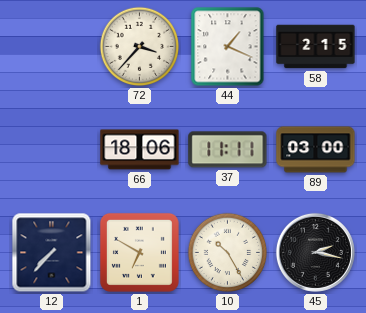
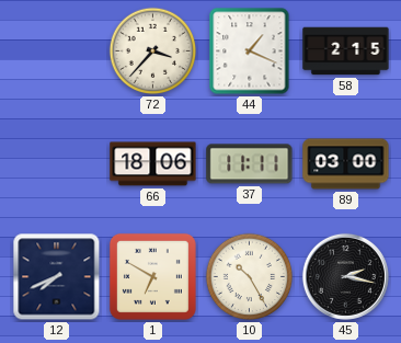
12: 7:37 -> 7:41 (57, 277)
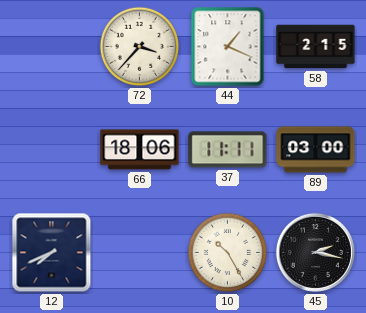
1: 6:50 -> none (152, 276)
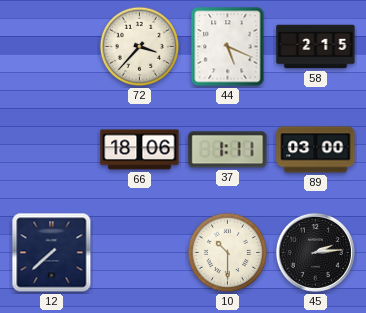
44: 1:19 -> 5:19 (228, 47)
37: 11:11 -> 1:11 (228, 150)
12: 7:41 -> 7:38 (52, 253)
10: 10:25 -> 10:30 (228, 253)
45: 2:17 -> 2:14 (315, 252)
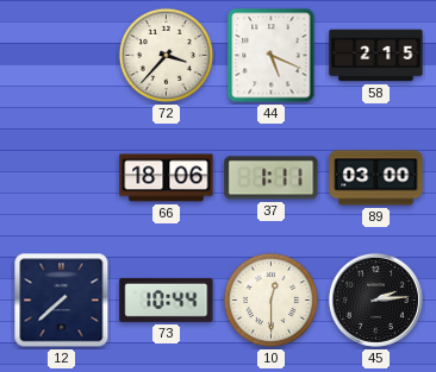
73: none -> 10:44 (167, 300)
10: 10:30 -> 12:30 (272, 301)
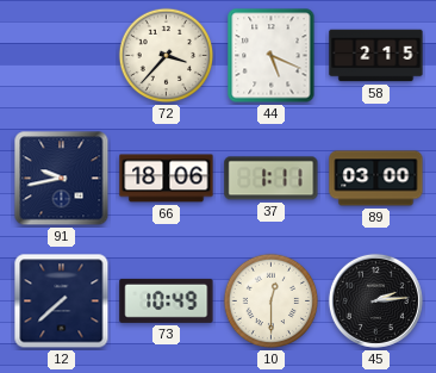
91: none -> 9:43 (62, 179)
73: 10:44 -> 10:49 (167, 300)
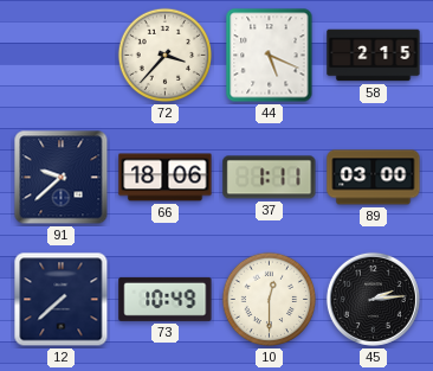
91: 9:43 -> 9:38 (62, 178)
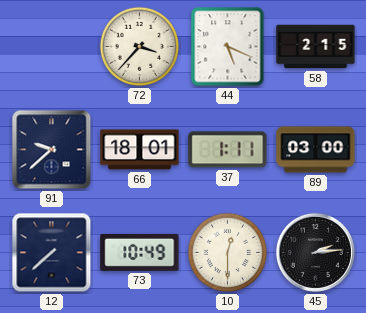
66: 18:06 -> 18:01 (140, 150)
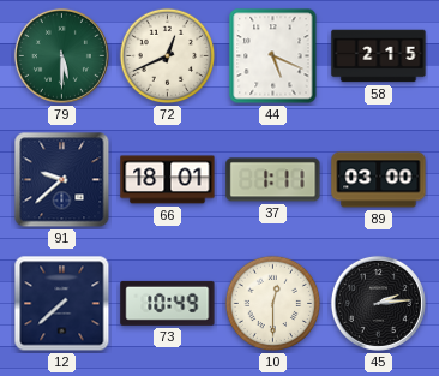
79: none -> 5:30 (61, 55)
72: 3:37 -> 12:41 (168, 56)
